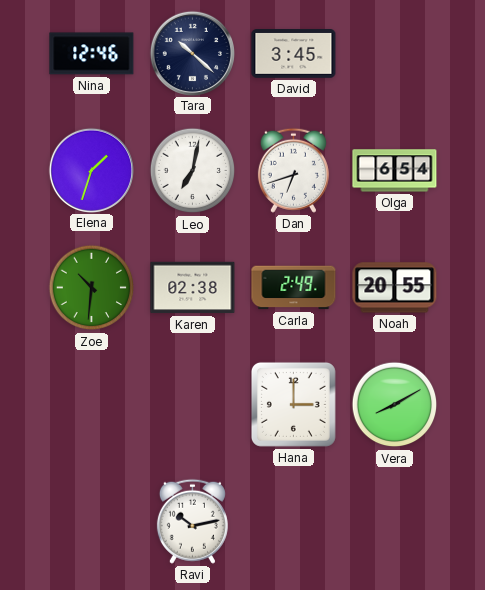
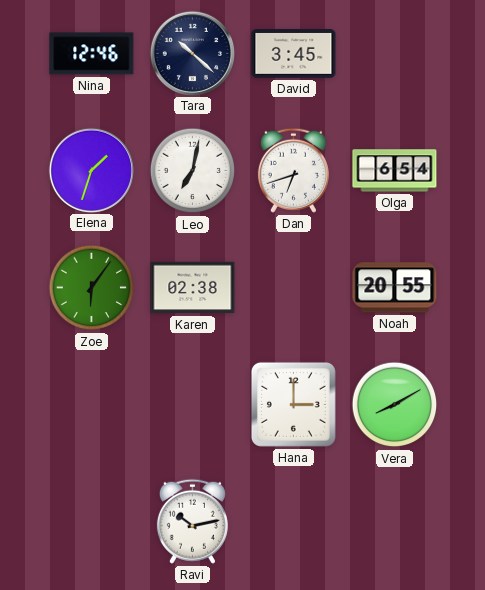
Zoe: 10:31 -> 6:06 (92, 288)
Carla: 2:49 -> none (294, 288)
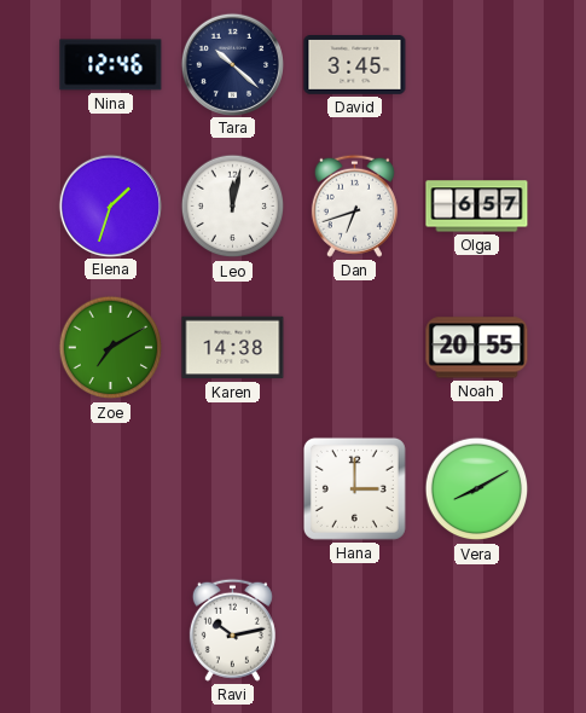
Leo: 7:02 -> 12:02 (233, 207)
Olga: 6:54 -> 6:57 (477, 207)
Zoe: 6:06 -> 7:10 (111, 348)
Karen: 02:38 -> 14:38 (233, 348)
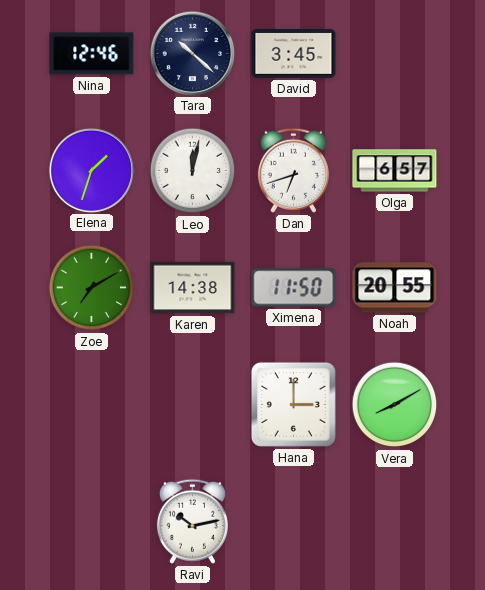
Ximena: none -> 11:50 (294, 288)
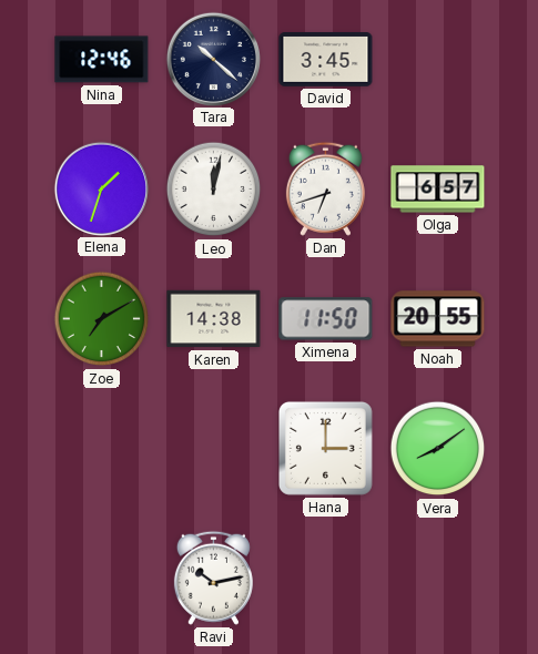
Vera: 8:10 -> 8:09 (438, 449)
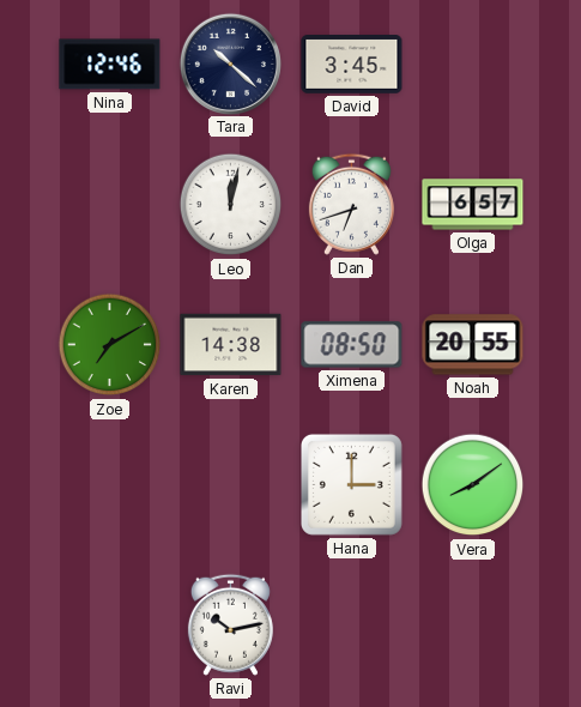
Elena: 1:33 -> none (101, 188)
Ximena: 11:50 -> 08:50 (352, 345)
